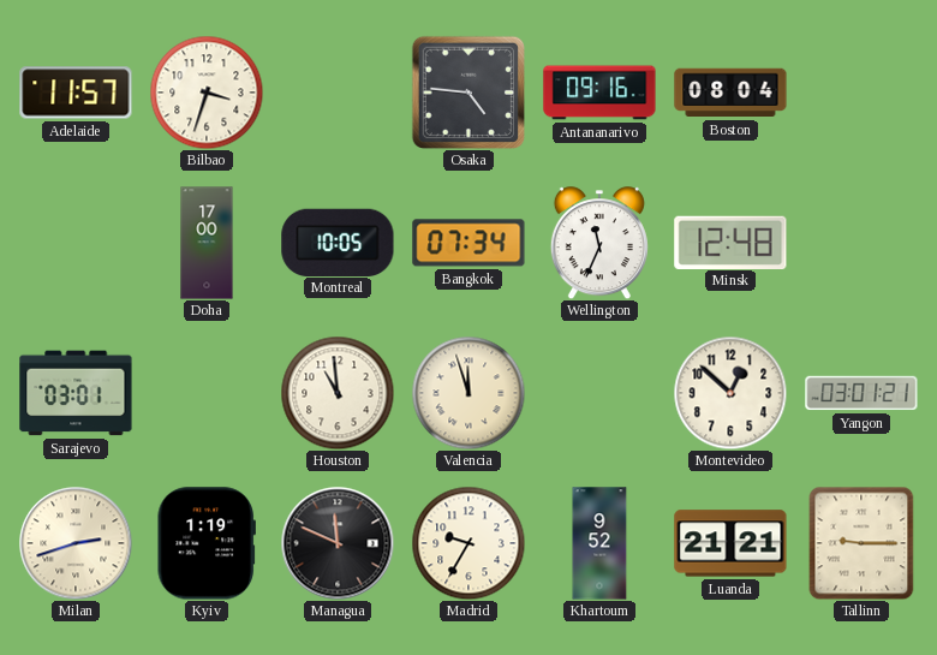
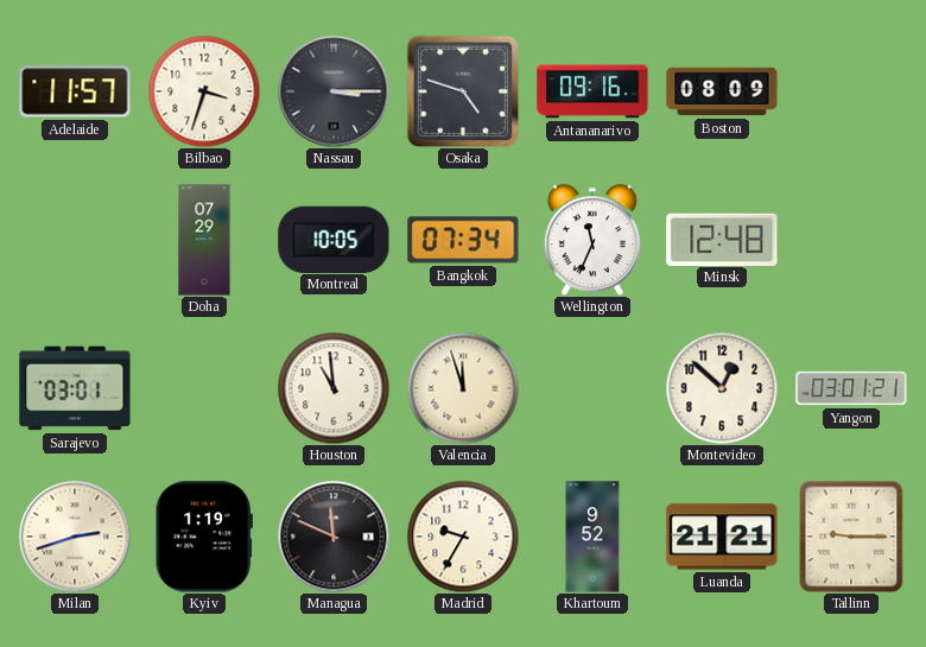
Nassau: none -> 3:15 (334, 91)
Osaka: 4:46 -> 4:48 (462, 90)
Boston: 08:04 -> 08:09 (722, 91)
Doha: 17:00 -> 07:29 (204, 240)
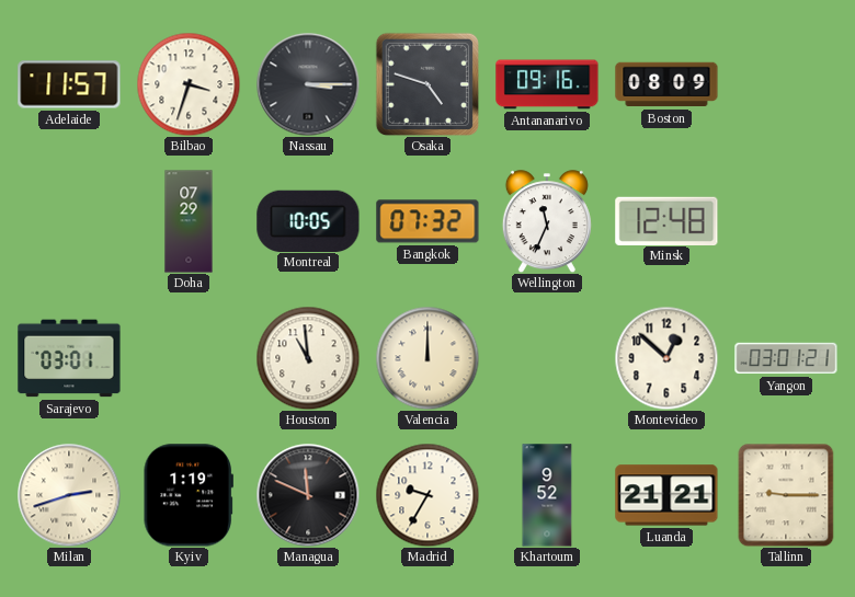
Bangkok: 07:34 -> 07:32 (428, 221)
Valencia: 11:57 -> 12:00 (428, 358)
